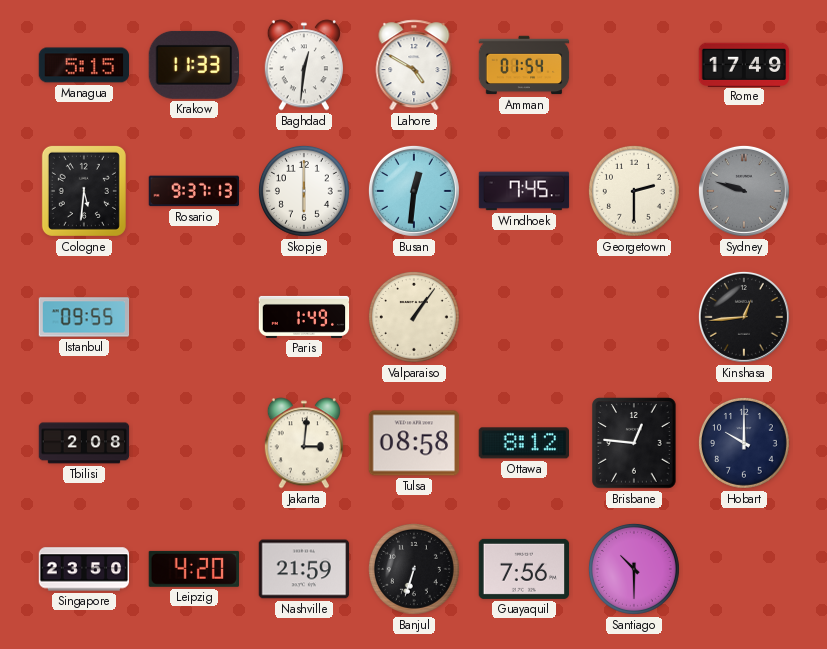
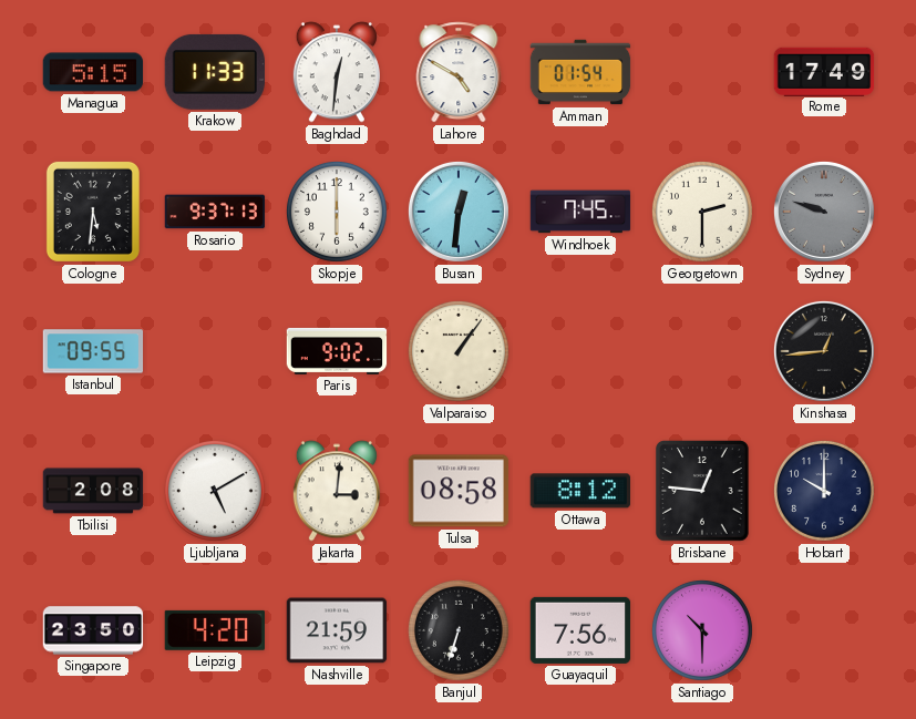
Paris: 1:49 -> 9:02 (337, 351)
Ljubljana: none -> 5:10 (215, 491)
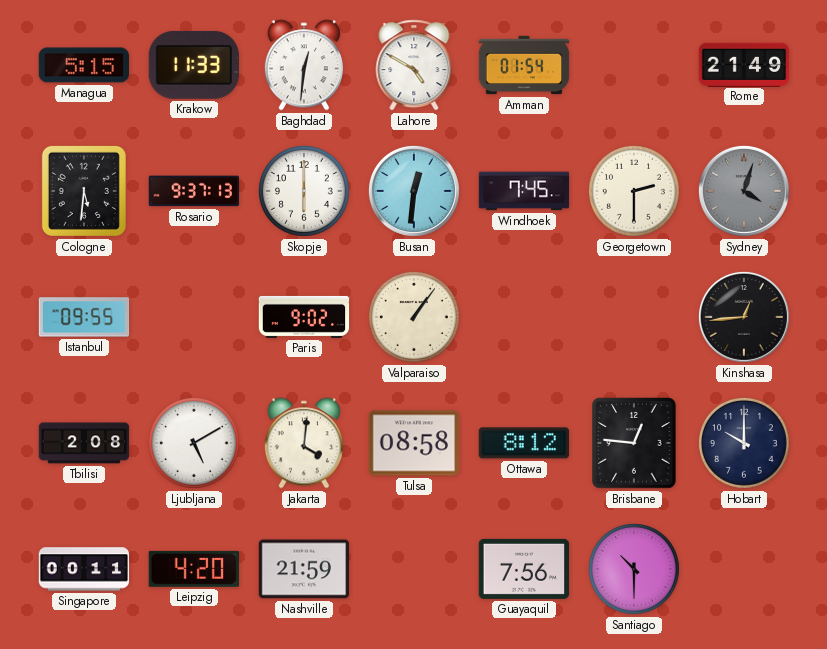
Rome: 17:49 -> 21:49 (744, 64)
Sydney: 9:48 -> 4:03 (744, 191)
Jakarta: 3:01 -> 4:01 (304, 443)
Singapore: 23:50 -> 00:11 (84, 569)
Banjul: 6:33 -> none (459, 630)
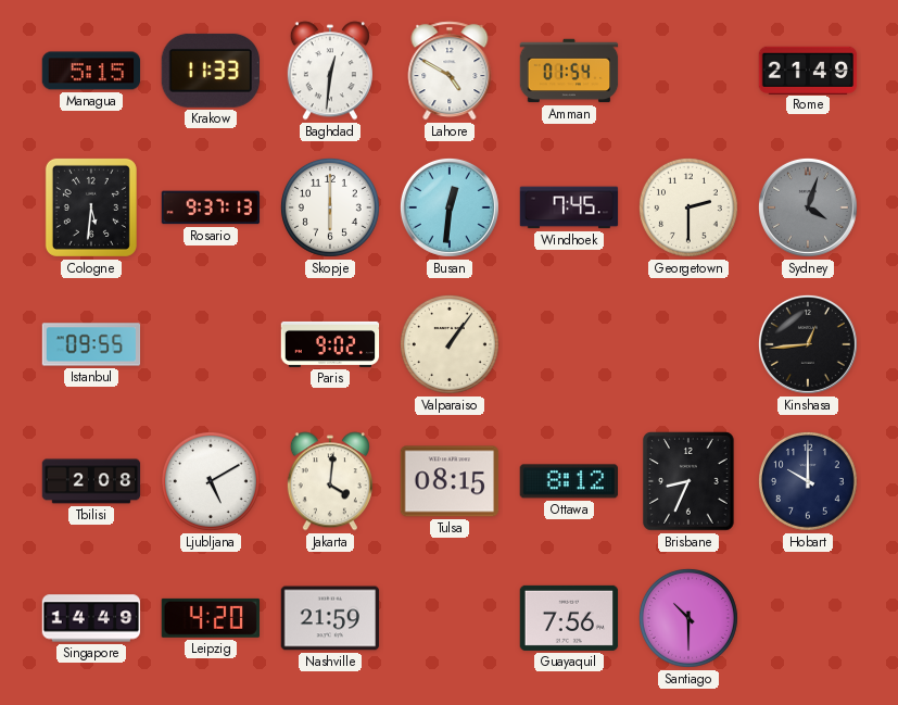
Tulsa: 08:58 -> 08:15 (450, 481)
Brisbane: 12:46 -> 8:34 (688, 481)
Singapore: 00:11 -> 14:49 (91, 618)
